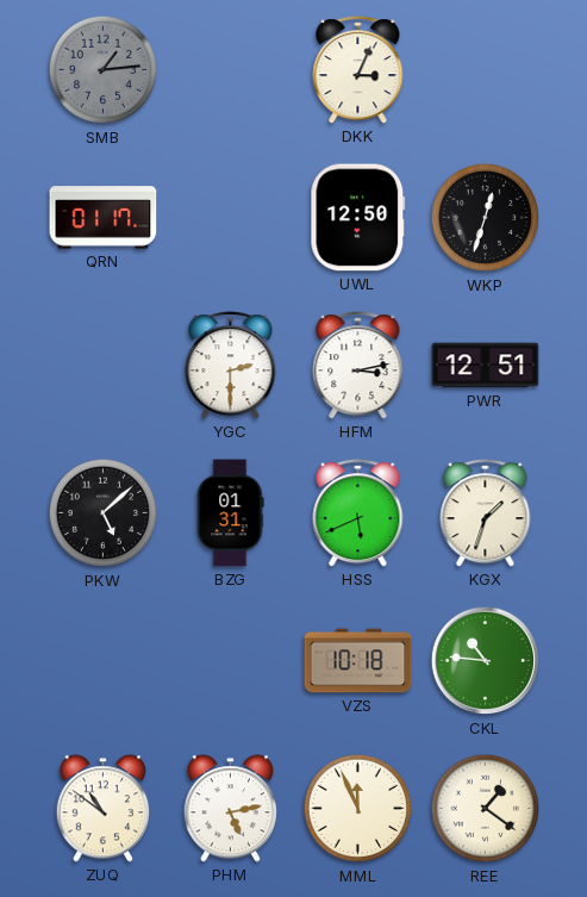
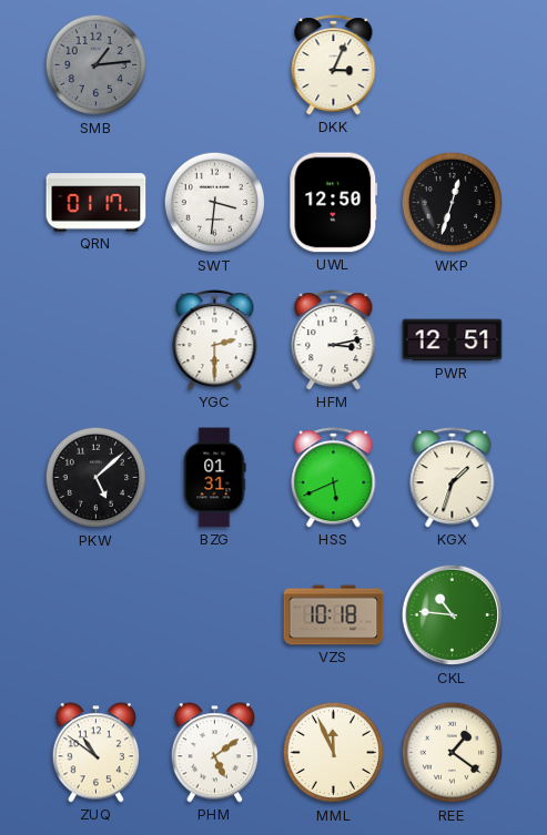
SWT: none -> 3:31 (215, 203)
PHM: 5:13 -> 5:09 (215, 753)
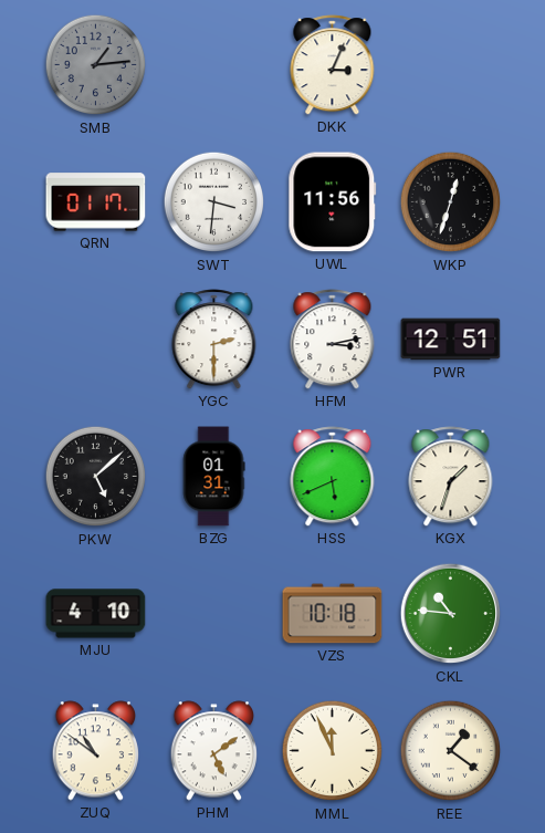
UWL: 12:50 -> 11:56 (333, 202)
MJU: none -> 4:10 (96, 614)
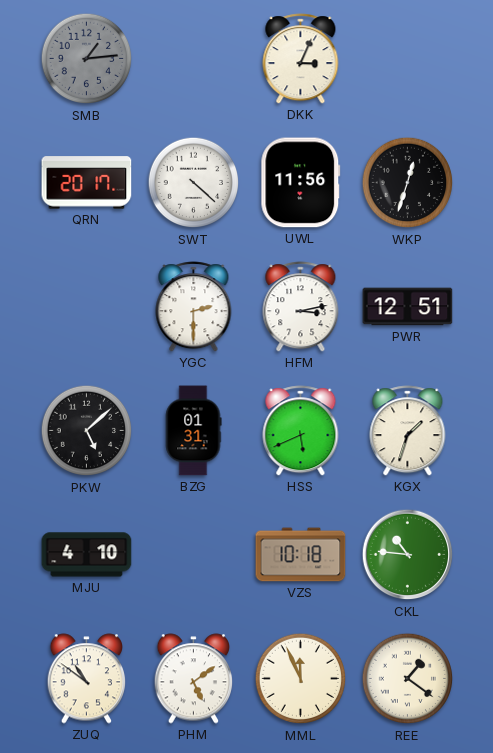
QRN: 01:17 -> 20:17 (87, 183)
SWT: 3:31 -> 4:22 (194, 183)
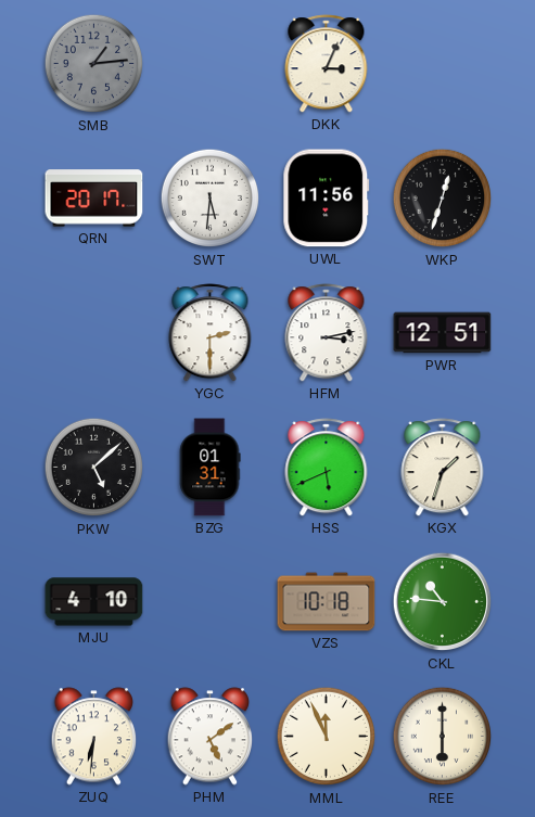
SWT: 4:22 -> 5:31 (211, 199)
ZUQ: 10:51 -> 6:31 (94, 737)
REE: 1:21 -> 6:00 (443, 737)
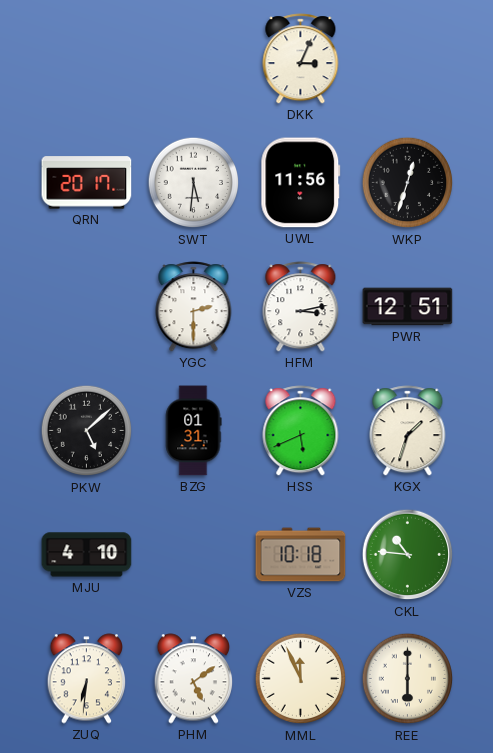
SMB: 1:14 -> none (94, 64)
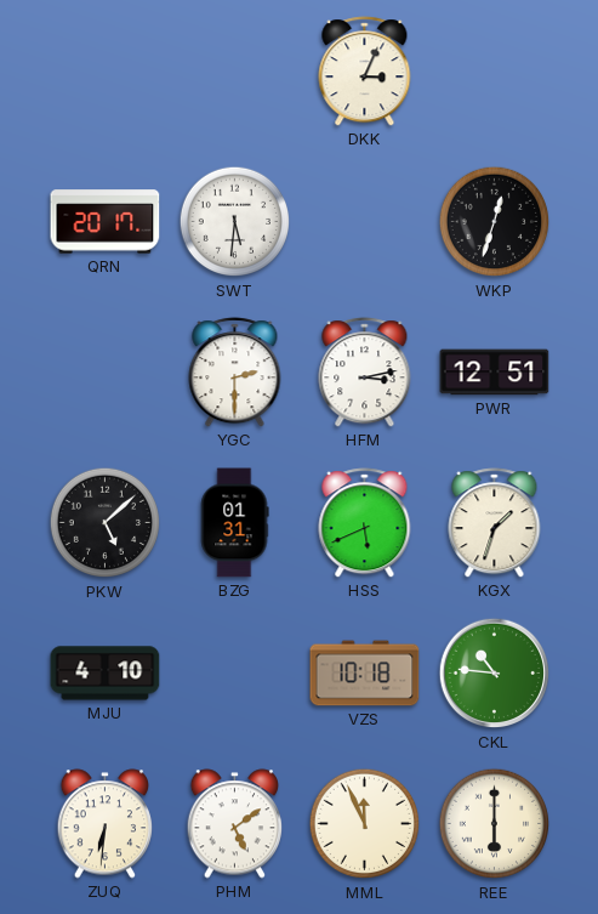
UWL: 11:56 -> none (301, 183)
